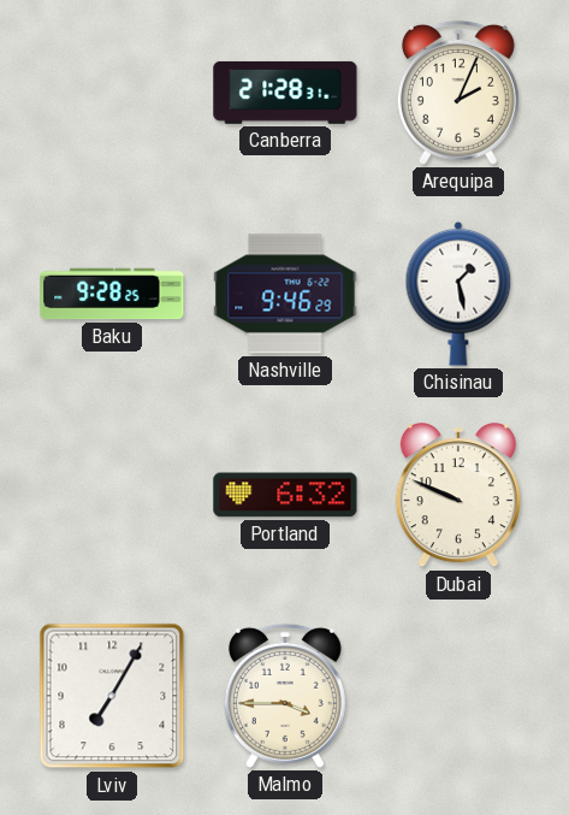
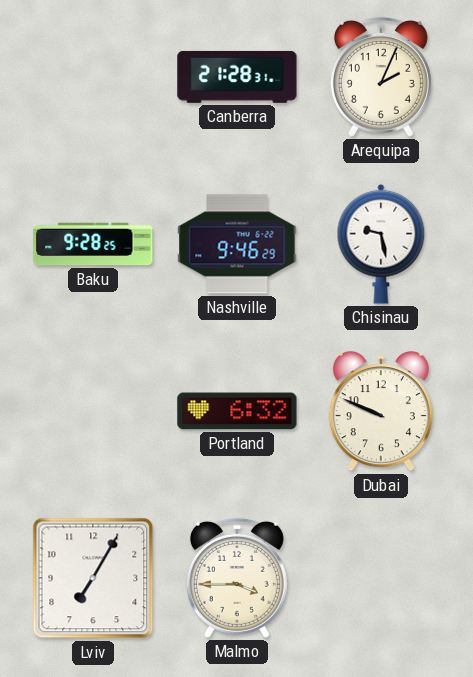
Chisinau: 1:28 -> 9:28 (381, 244)
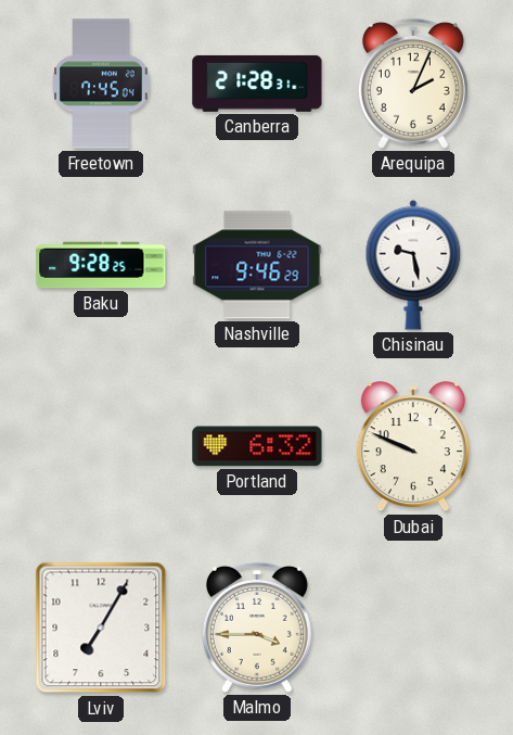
Freetown: none -> 7:45 (101, 84)
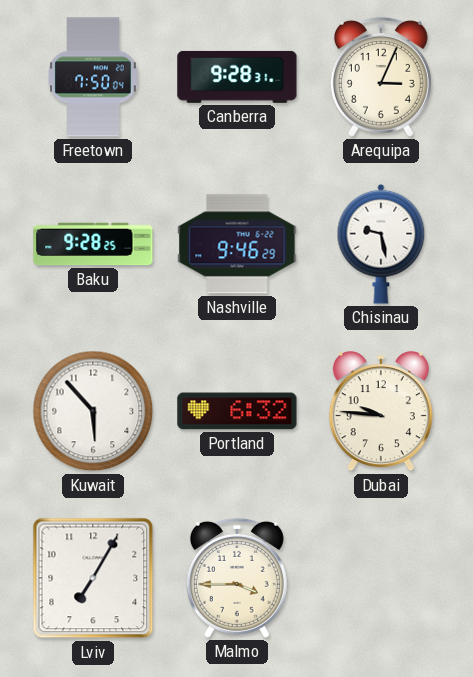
Freetown: 7:45 -> 7:50 (93, 77)
Canberra: 21:28 -> 9:28 (237, 77)
Arequipa: 2:04 -> 3:04 (381, 77)
Kuwait: none -> 5:53 (93, 411)
Dubai: 9:49 -> 9:46 (381, 412)
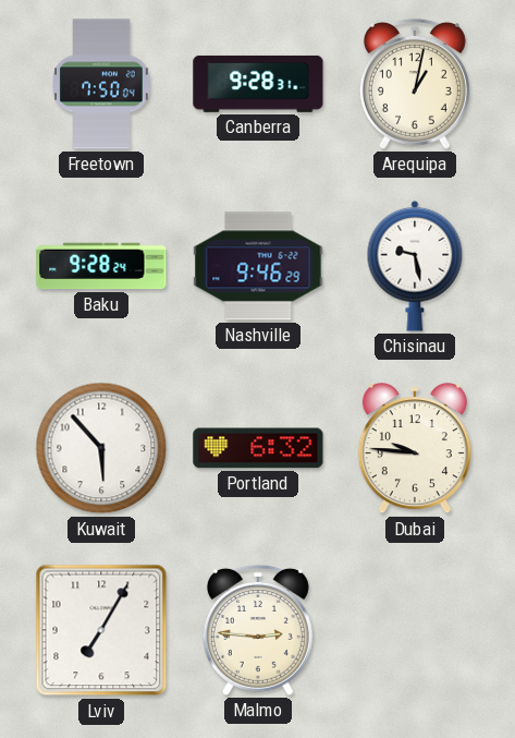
Arequipa: 3:04 -> 1:02 (415, 84)
Baku: 9:28:25 -> 9:28:24 (101, 266)
Malmo: 3:45 -> 2:46 (258, 630)
